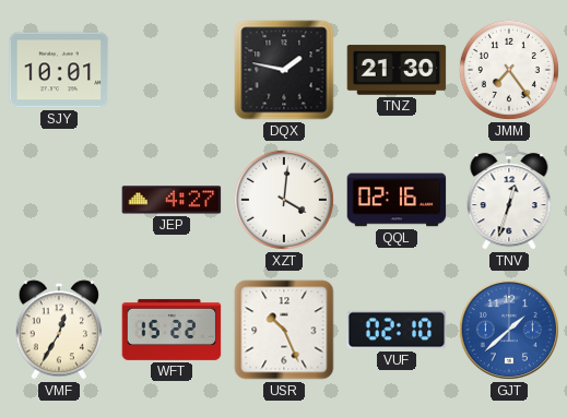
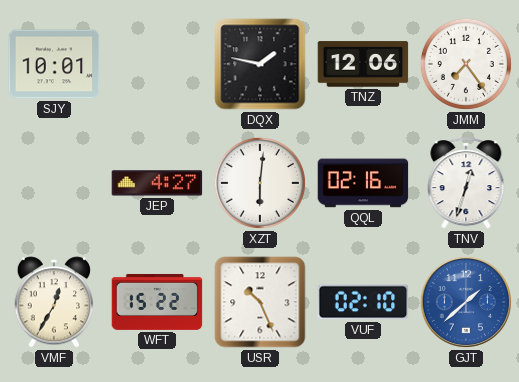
TNZ: 21:30 -> 12:06 (363, 64)
XZT: 4:01 -> 6:01 (260, 183)
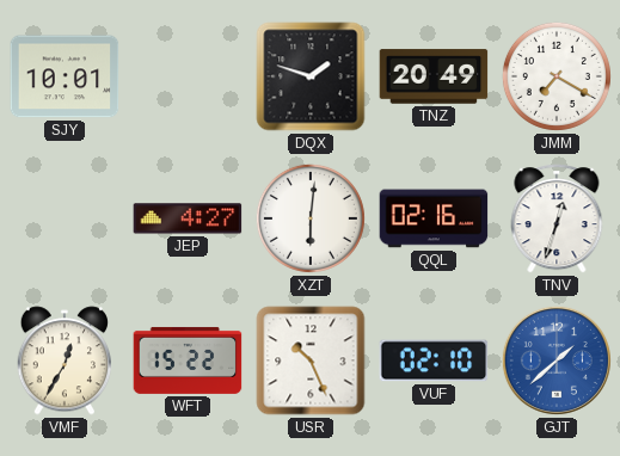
DQX: 1:47 -> 1:48 (311, 76)
TNZ: 12:06 -> 20:49 (434, 76)
JMM: 7:24 -> 7:20 (557, 76)
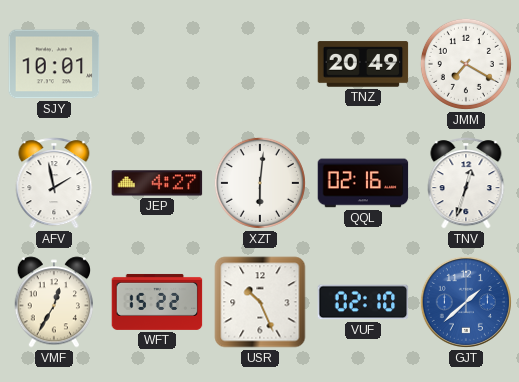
DQX: 1:48 -> none (311, 76)
AFV: none -> 1:58 (54, 183)
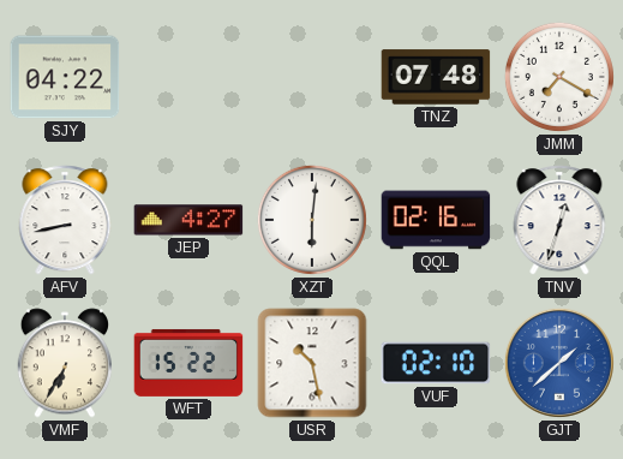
SJY: 10:01 -> 04:22 (65, 77)
TNZ: 20:49 -> 07:48 (436, 77)
AFV: 1:58 -> 8:43 (65, 220)
VMF: 12:35 -> 6:35 (64, 363)
USR: 10:26 -> 10:28 (312, 363)
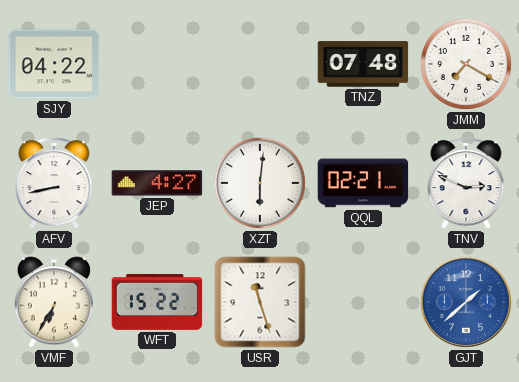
QQL: 02:16 -> 02:21 (363, 183)
TNV: 12:33 -> 2:49 (466, 183)
USR: 10:28 -> 11:27 (260, 302)
VUF: 02:10 -> none (436, 363)
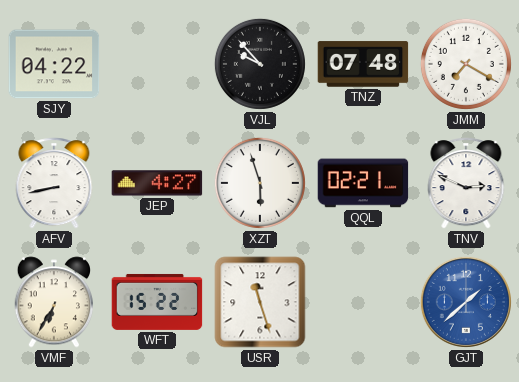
VJL: none -> 9:53 (260, 64)
XZT: 6:01 -> 5:57 (260, 183)
